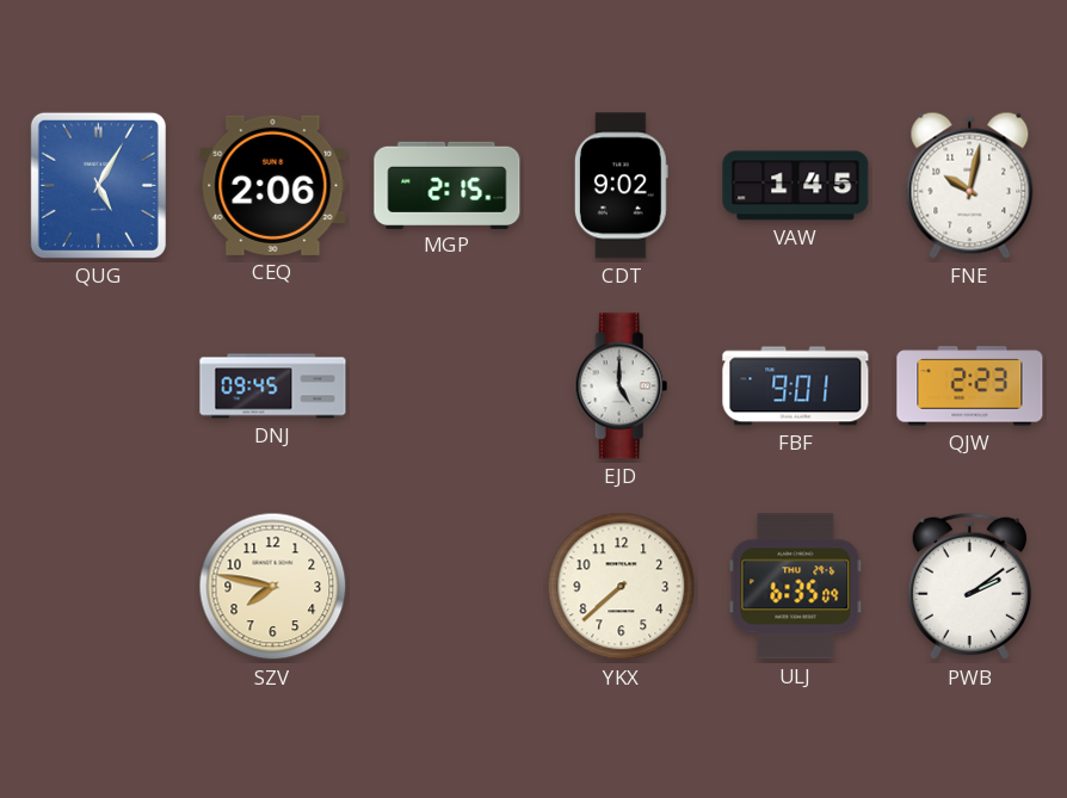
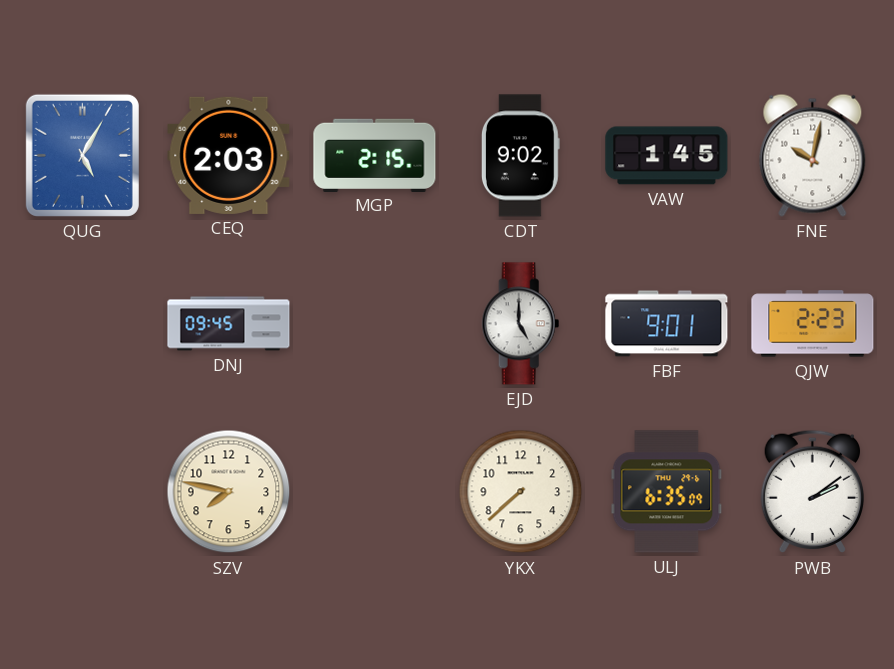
CEQ: 2:06 -> 2:03 (229, 155)
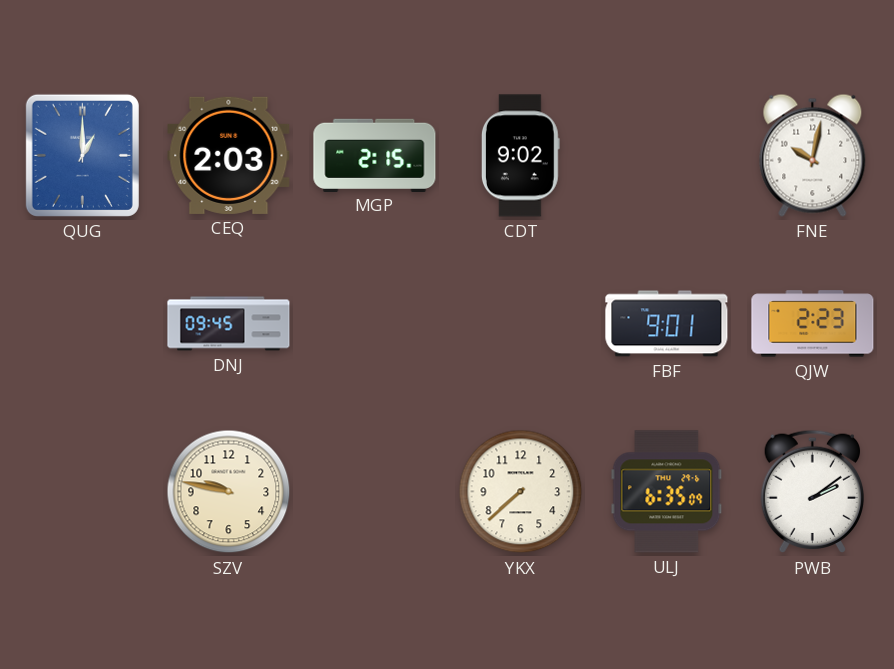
QUG: 5:05 -> 1:00 (82, 155)
VAW: 1:45 -> none (667, 156)
EJD: 5:00 -> none (521, 324)
SZV: 7:47 -> 9:47 (229, 492)
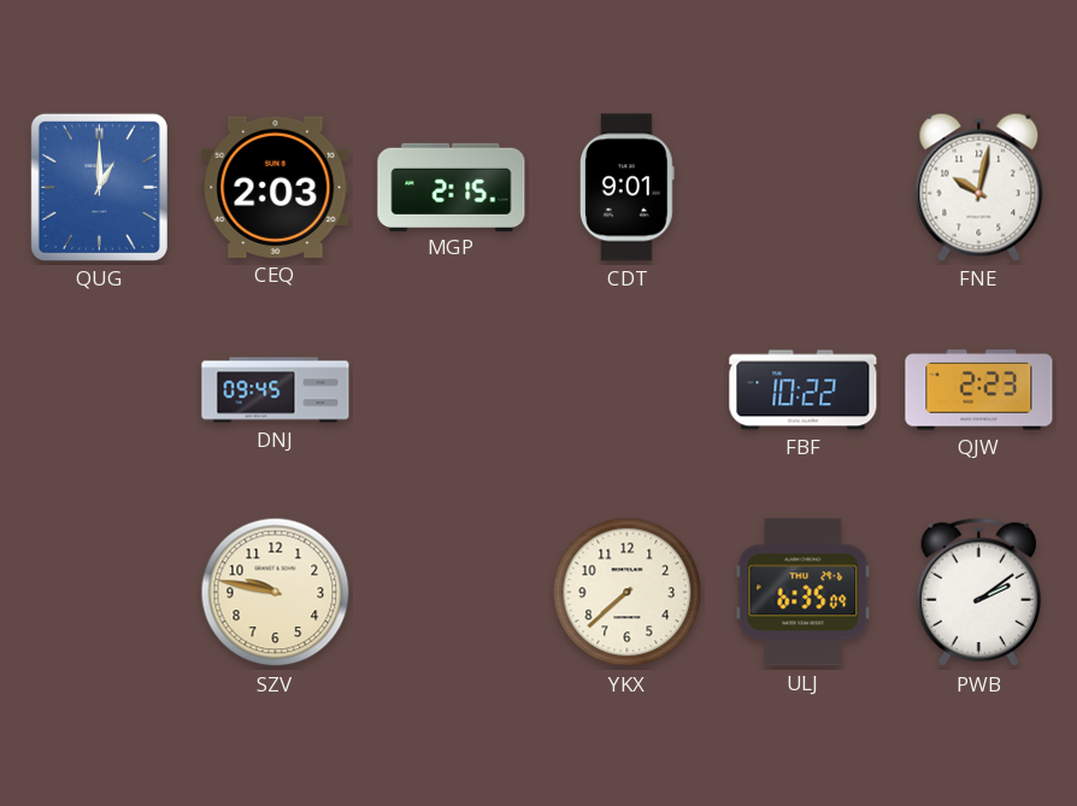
CDT: 9:02 -> 9:01 (626, 188)
FBF: 9:01 -> 10:22 (804, 390)
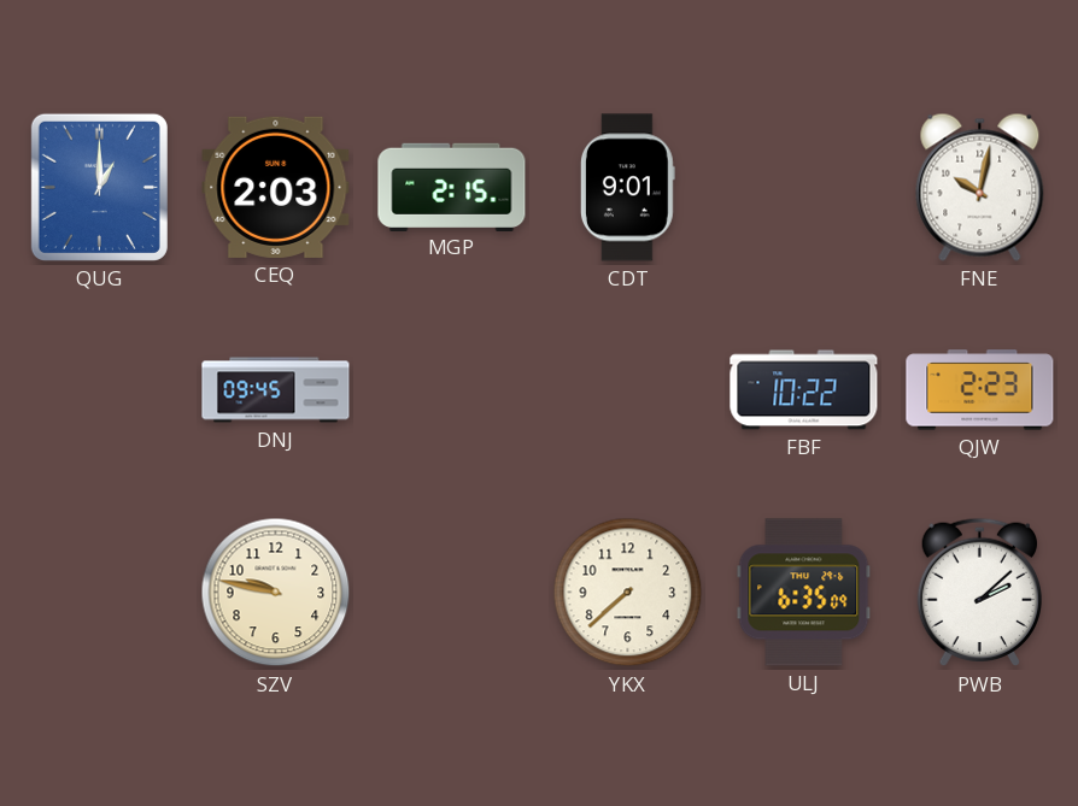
PWB: 2:09 -> 2:08 (979, 593)
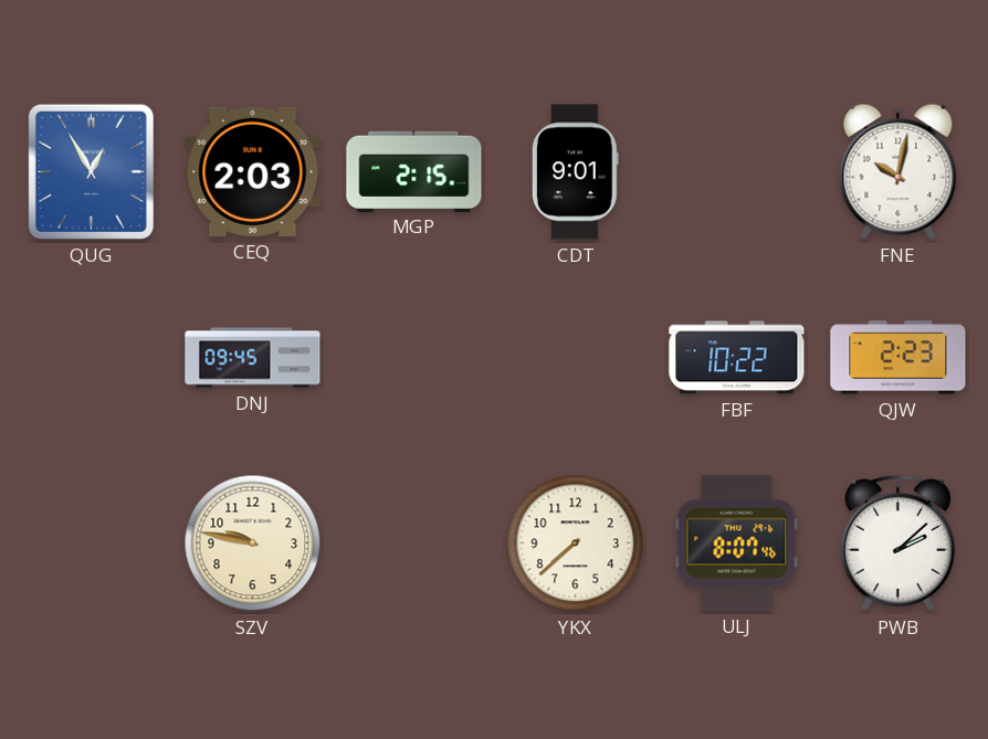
QUG: 1:00 -> 12:55 (91, 171)
ULJ: 6:35 -> 8:07 (737, 543)
